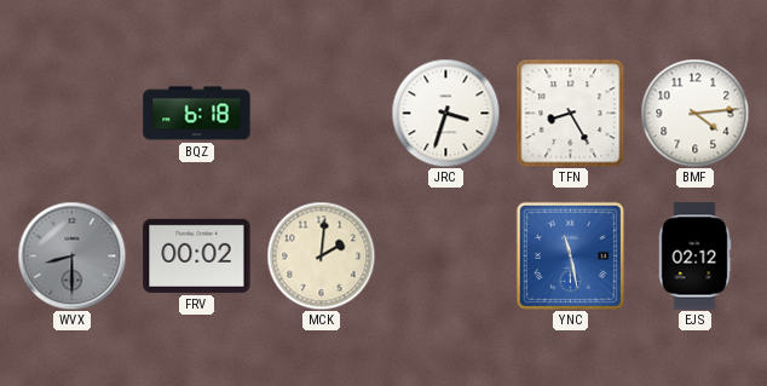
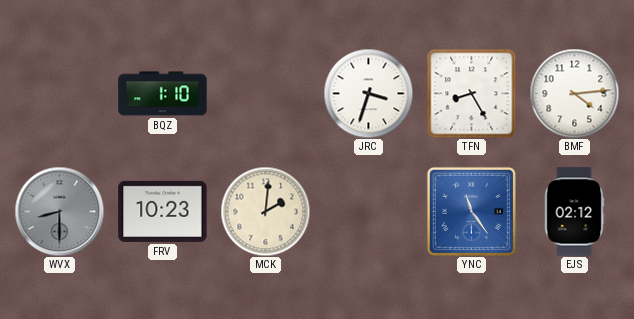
BQZ: 6:18 -> 1:10 (163, 94)
FRV: 00:02 -> 10:23 (163, 211)
YNC: 11:28 -> 11:24 (471, 211)
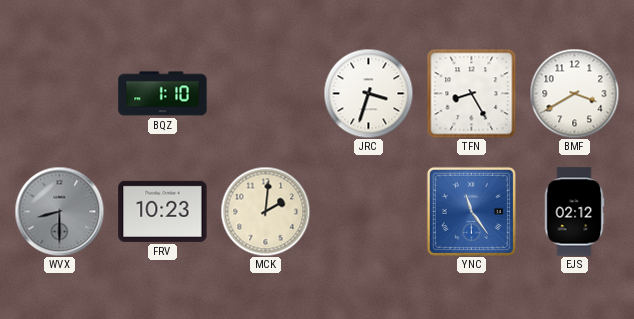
BMF: 4:14 -> 3:40 (574, 93)
